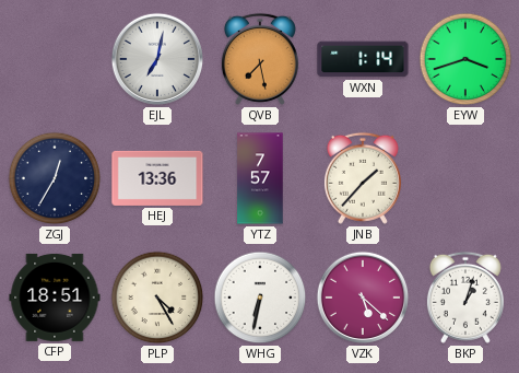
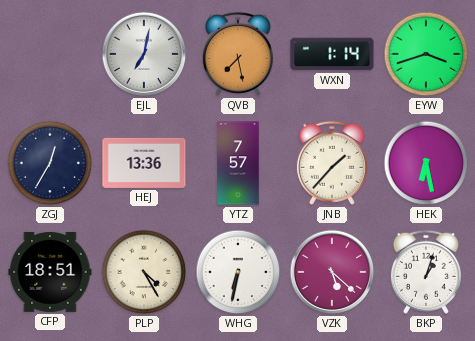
HEK: none -> 6:28 (426, 163)
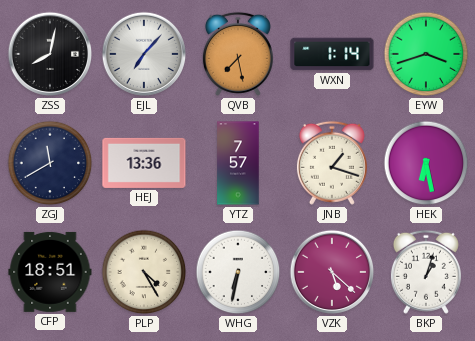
ZSS: none -> 8:02 (50, 54)
EJL: 7:02 -> 7:07 (144, 54)
ZGJ: 12:35 -> 11:40 (50, 163)
JNB: 1:37 -> 1:18 (332, 163)
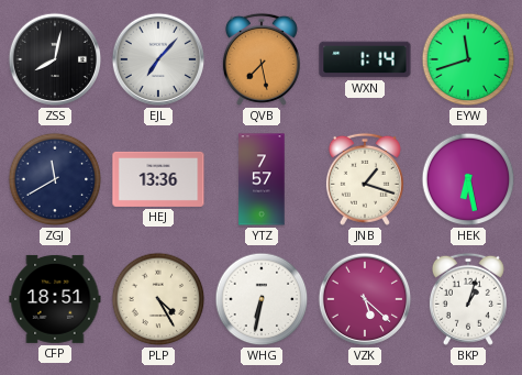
EYW: 3:42 -> 11:42 (468, 59)
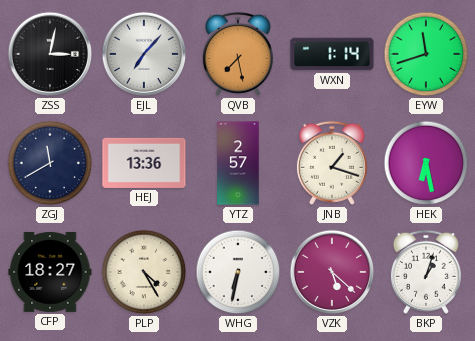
ZSS: 8:02 -> 3:02 (50, 54)
YTZ: 7:57 -> 2:57 (238, 163)
CFP: 18:51 -> 18:27 (50, 272)
